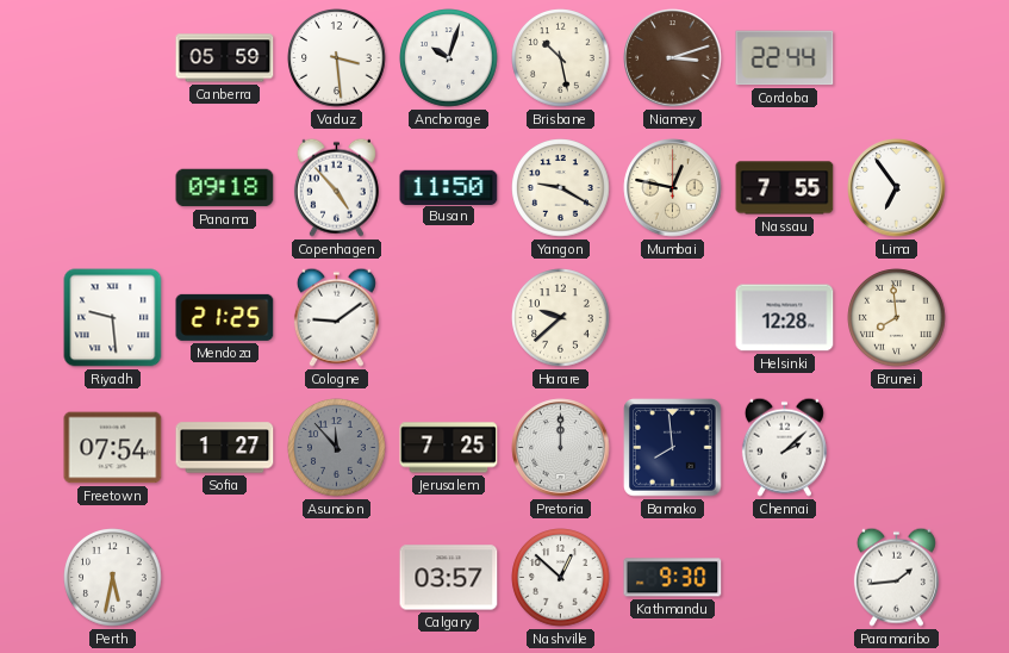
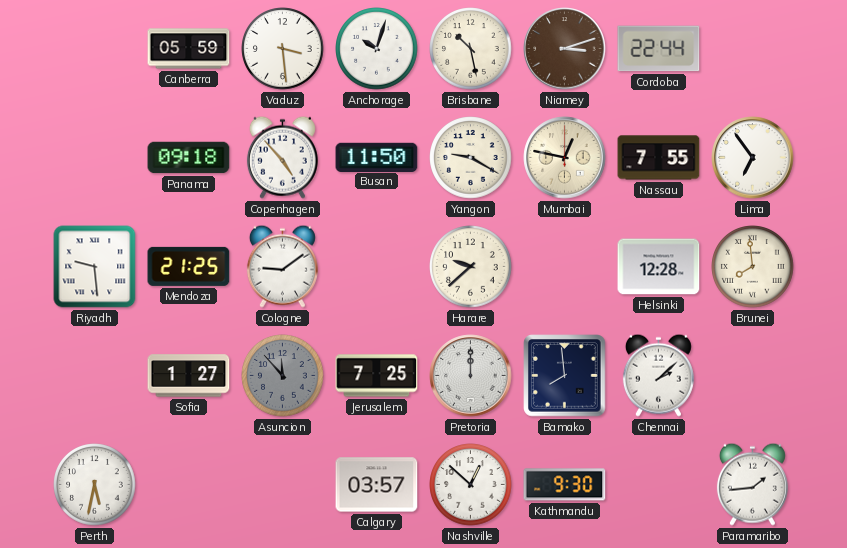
Freetown: 07:54 -> none (113, 448)
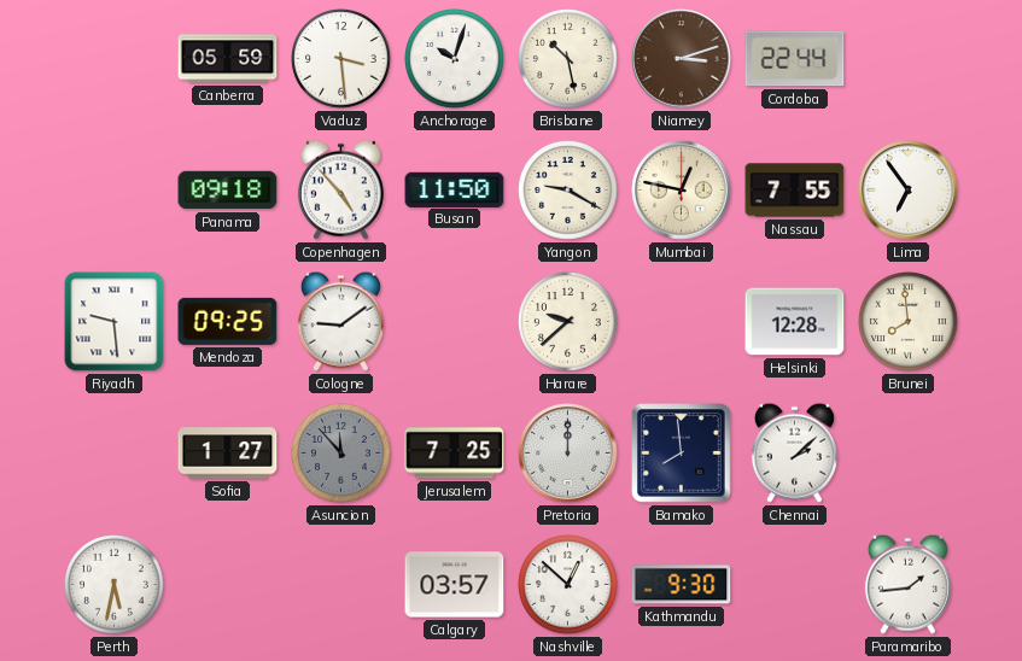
Mendoza: 21:25 -> 09:25 (228, 321)
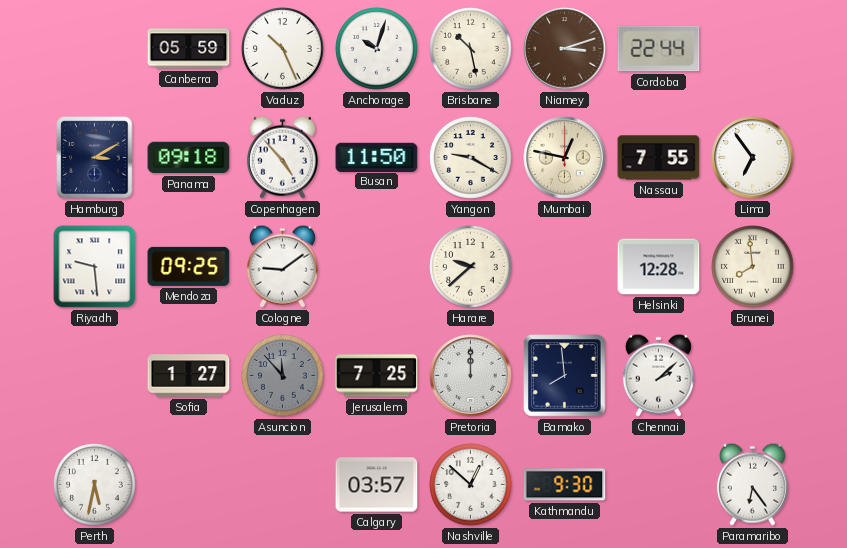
Vaduz: 3:29 -> 10:26 (283, 49)
Hamburg: none -> 3:10 (95, 158)
Paramaribo: 1:44 -> 6:24 (752, 484)
